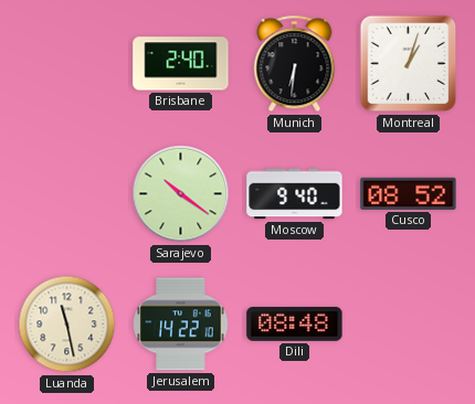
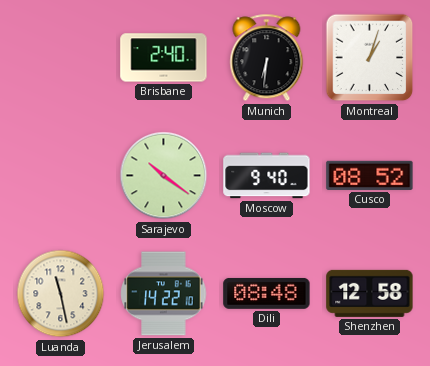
Shenzhen: none -> 12:58 (370, 293)
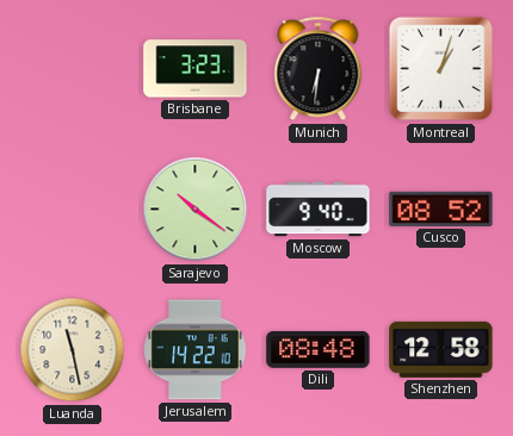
Brisbane: 2:40 -> 3:23 (196, 69)
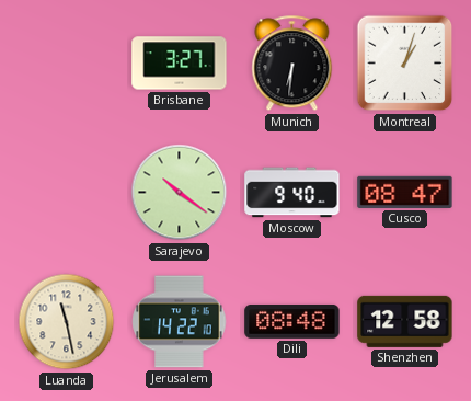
Brisbane: 3:23 -> 3:27 (180, 64)
Cusco: 08:52 -> 08:47 (405, 192)
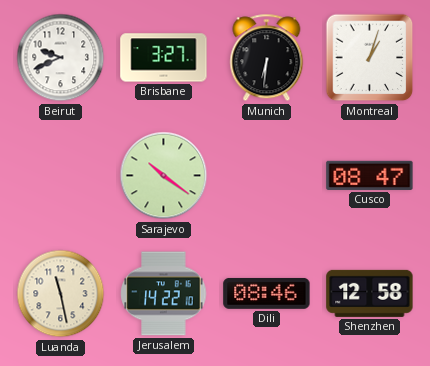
Beirut: none -> 9:41 (61, 58)
Moscow: 9:40 -> none (292, 193)
Dili: 08:48 -> 08:46 (267, 293)
